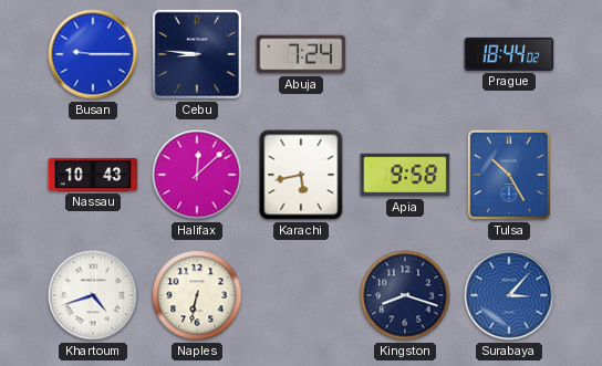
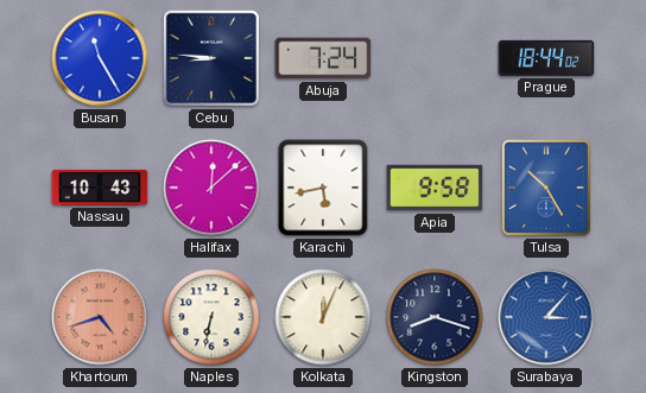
Busan: 9:15 -> 11:25 (100, 58)
Khartoum dial: white -> salmon (100, 317)
Kolkata: none -> 12:04 (323, 317)
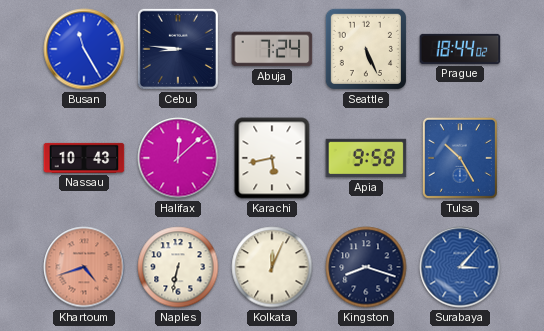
Seattle: none -> 5:26 (366, 49)
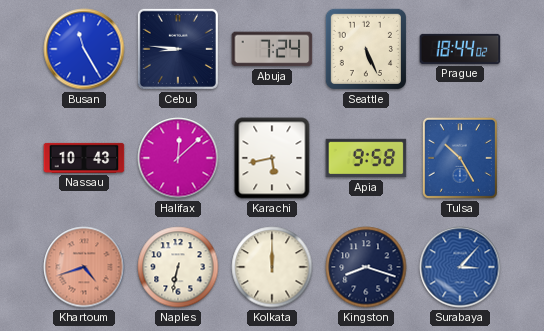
Kolkata: 12:04 -> 12:00 (272, 267)
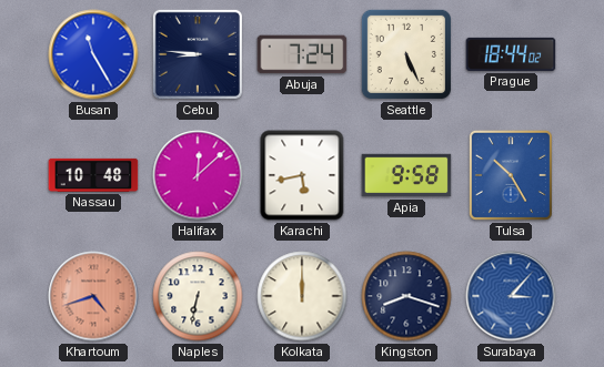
Nassau: 10:43 -> 10:48 (93, 175)
